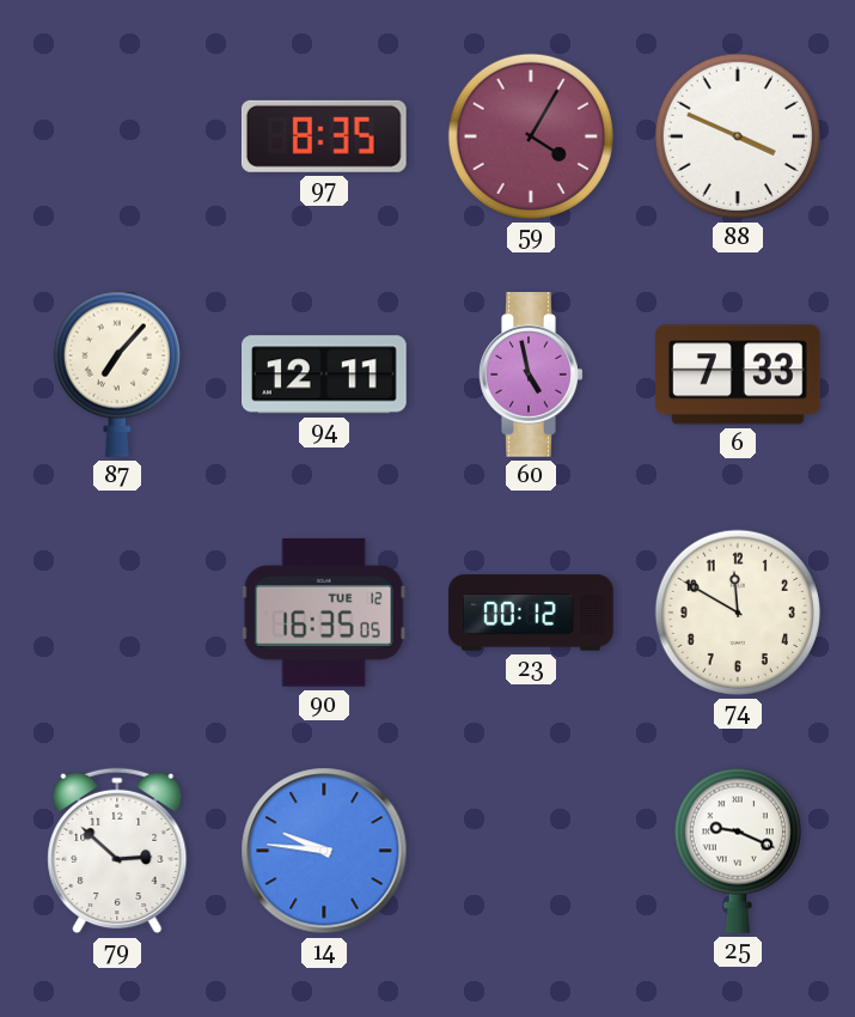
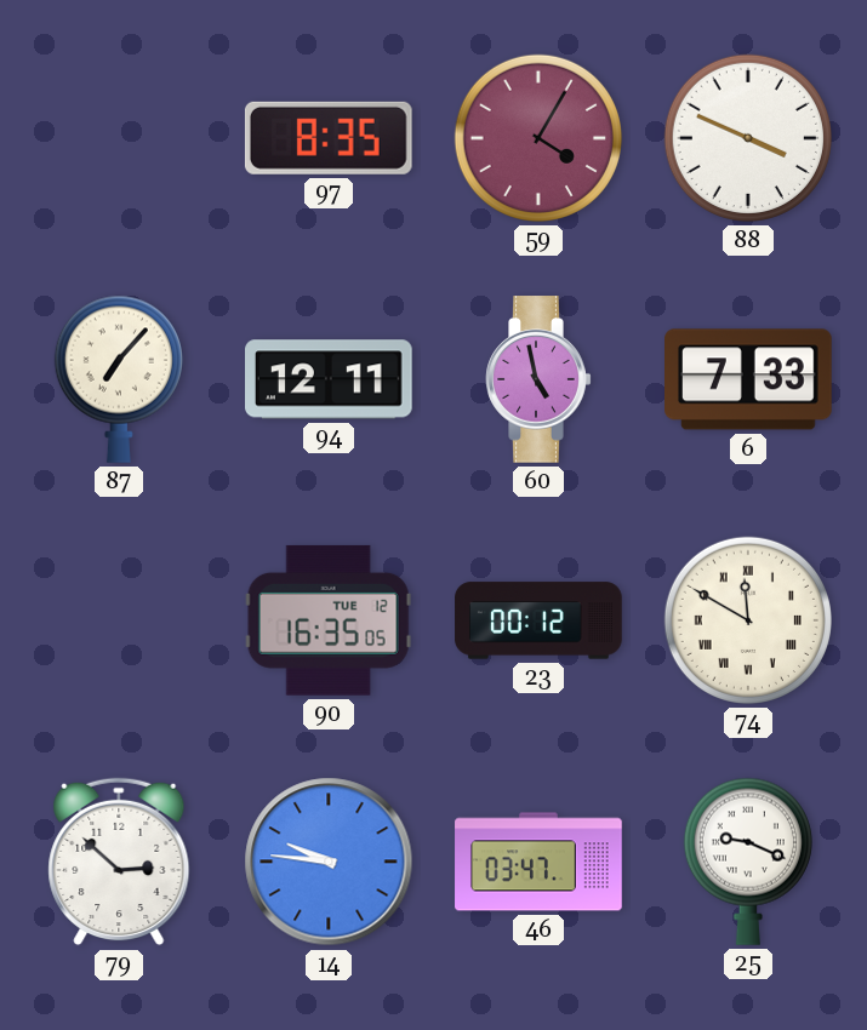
74 numerals: Arabic -> Roman (748, 620)
46: none -> 03:47 (538, 862)
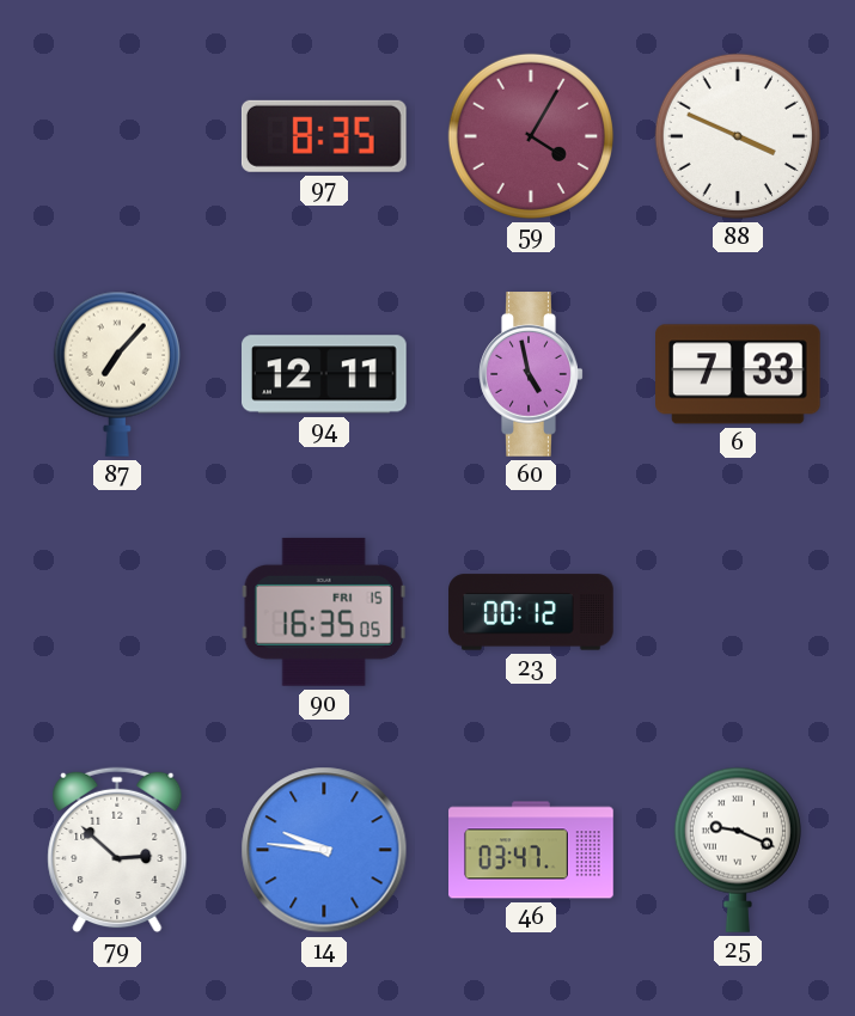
90 date: TUE 12 -> FRI 15 (324, 612)
74: 11:50 -> none (748, 620)
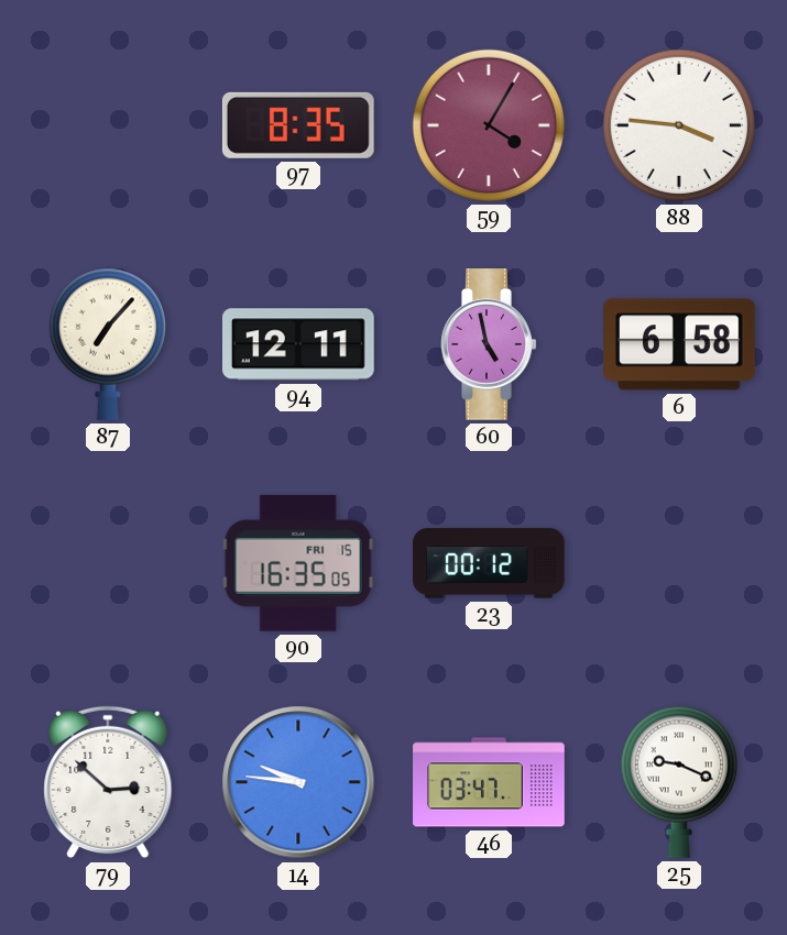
88: 3:49 -> 3:46 (679, 125)
6: 7:33 -> 6:58 (680, 344)
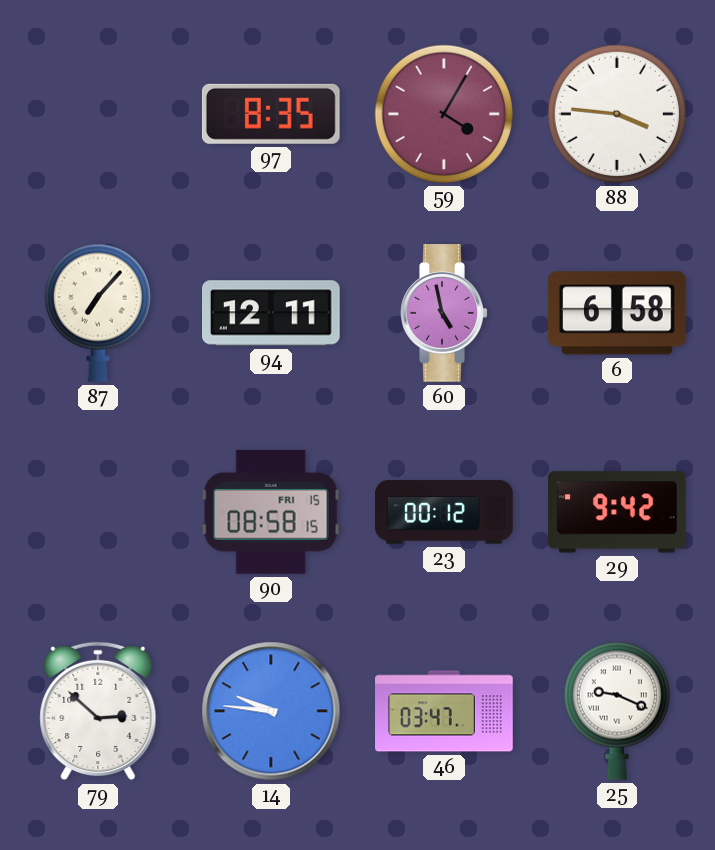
90: 16:35 -> 08:58 (271, 512)
29: none -> 9:42 (618, 512)
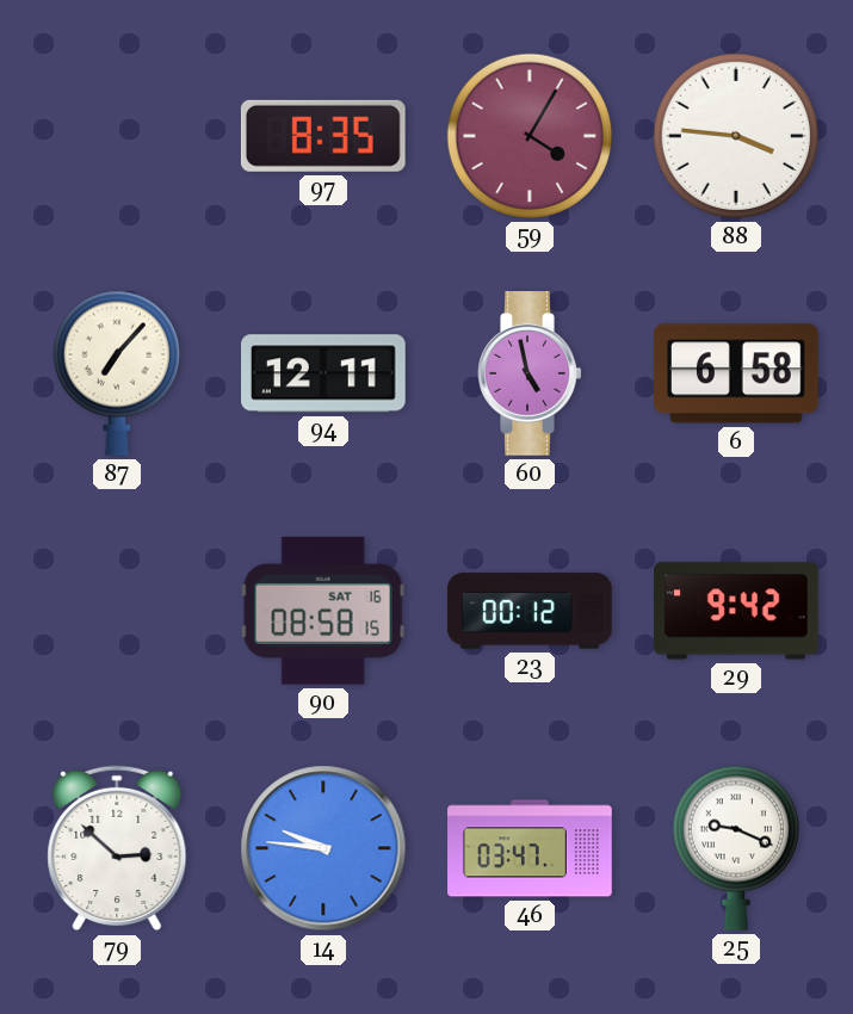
90 date: FRI 15 -> SAT 16 (323, 611)
